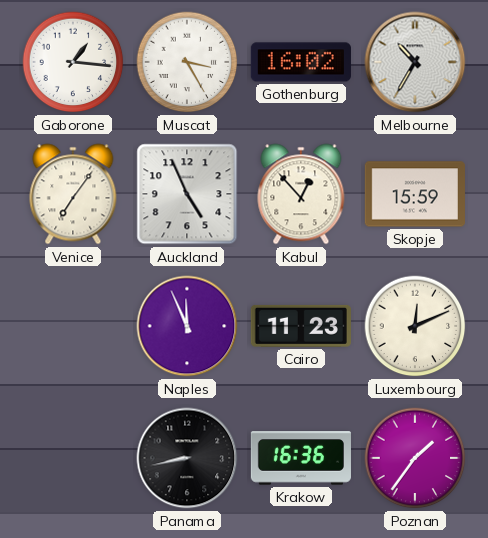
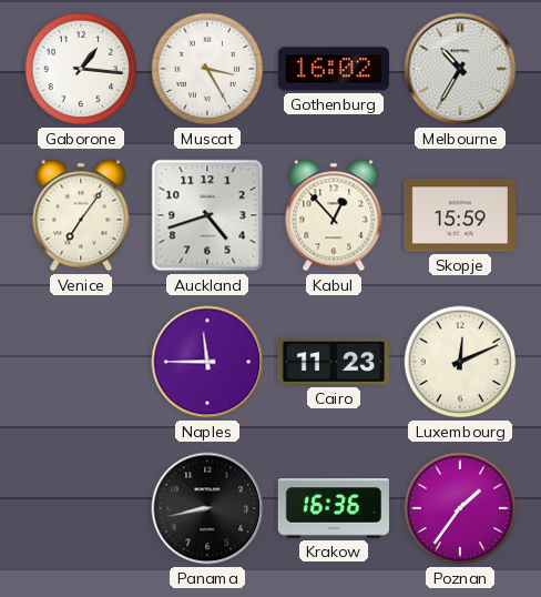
Auckland: 4:56 -> 4:42 (207, 215)
Naples: 11:56 -> 11:45 (207, 362)
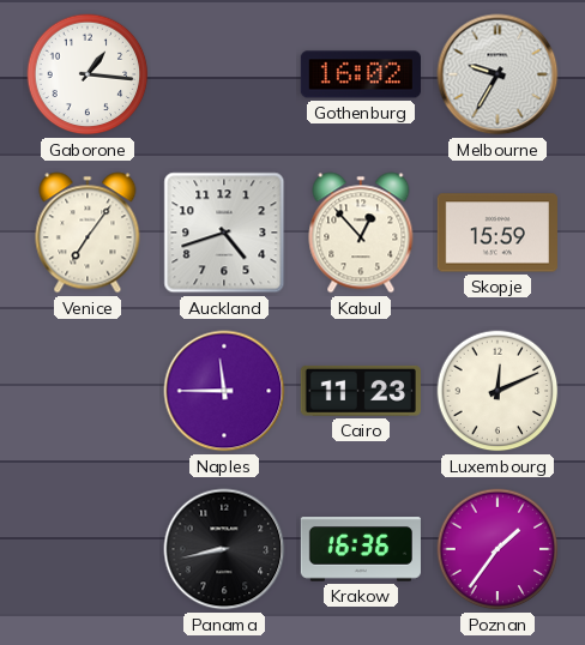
Muscat: 3:25 -> none (207, 69)
Melbourne: 10:35 -> 9:35 (497, 74)
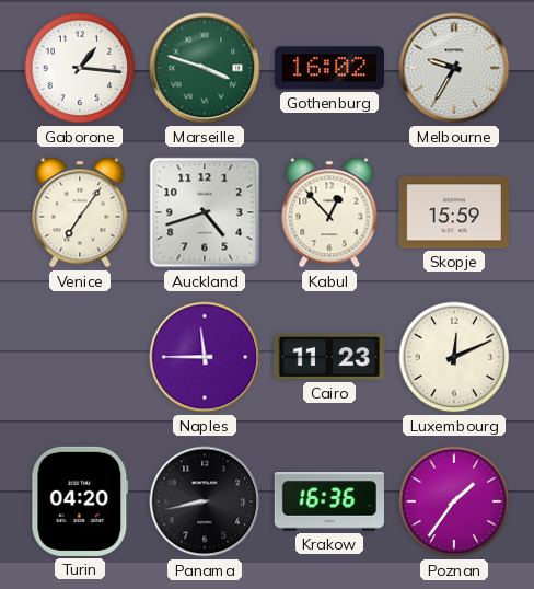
Marseille: none -> 3:48 (205, 68)
Turin: none -> 04:20 (80, 501)
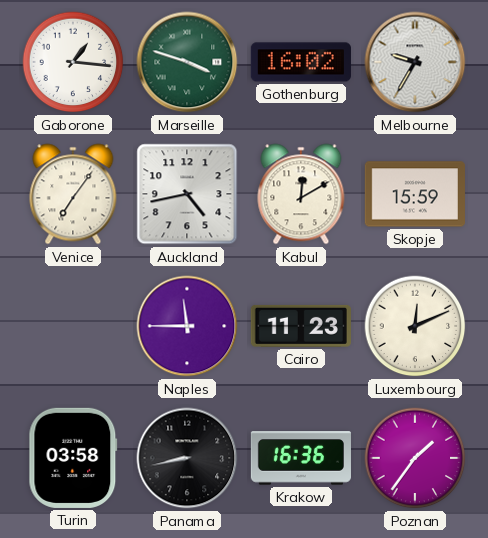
Auckland: 4:42 -> 4:43 (187, 194)
Kabul: 12:53 -> 12:10 (301, 194)
Turin: 04:20 -> 03:58 (73, 458)
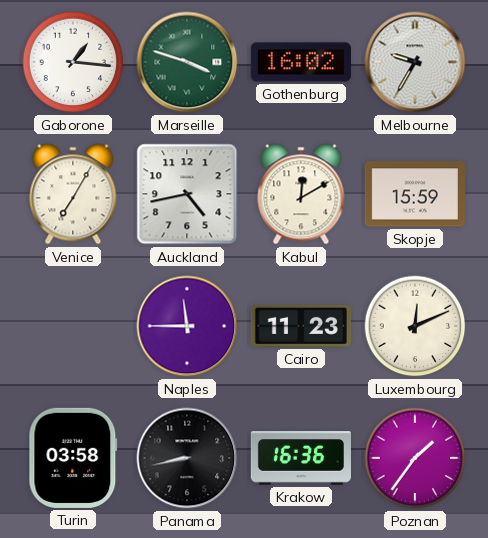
Venice: 7:06 -> 7:05 (73, 194)
